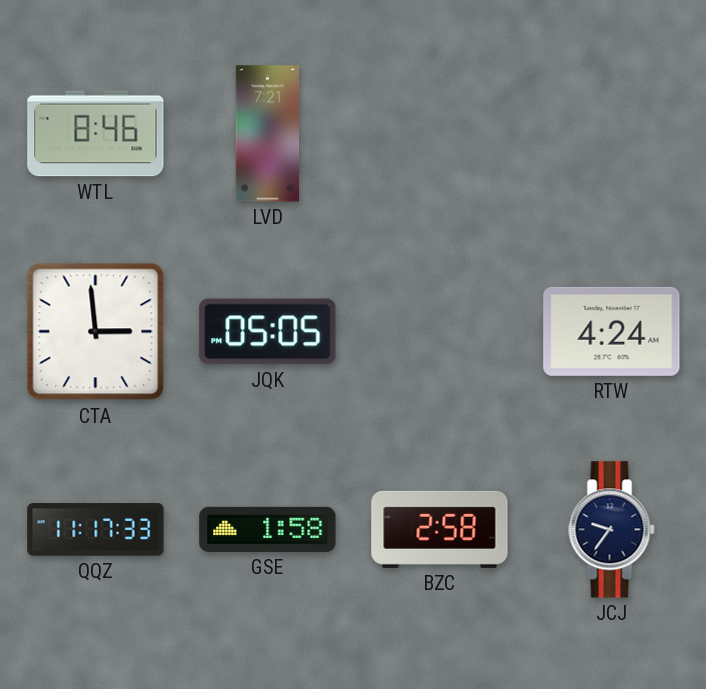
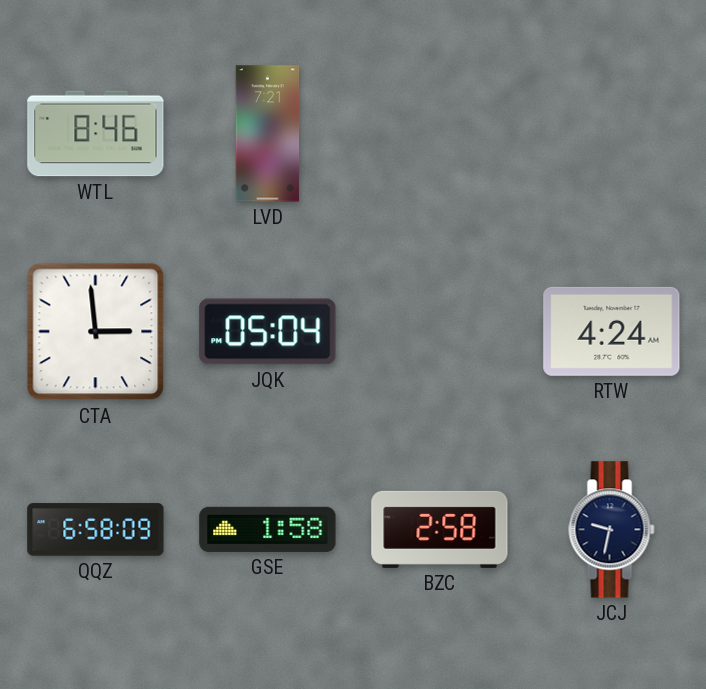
JQK: 05:05 -> 05:04 (268, 332)
QQZ: 11:17 -> 6:58 (96, 530)
JCJ: 9:36 -> 9:32 (612, 530)
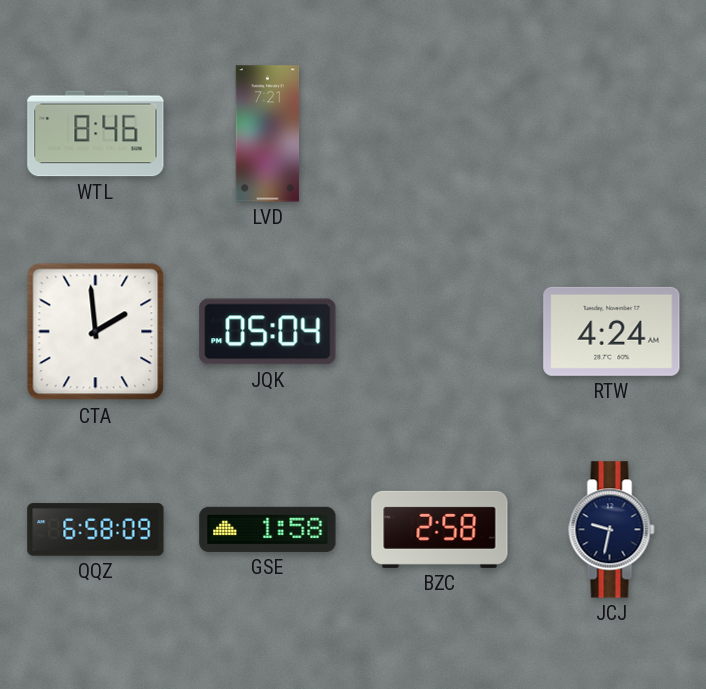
CTA: 2:59 -> 1:59 (96, 332)
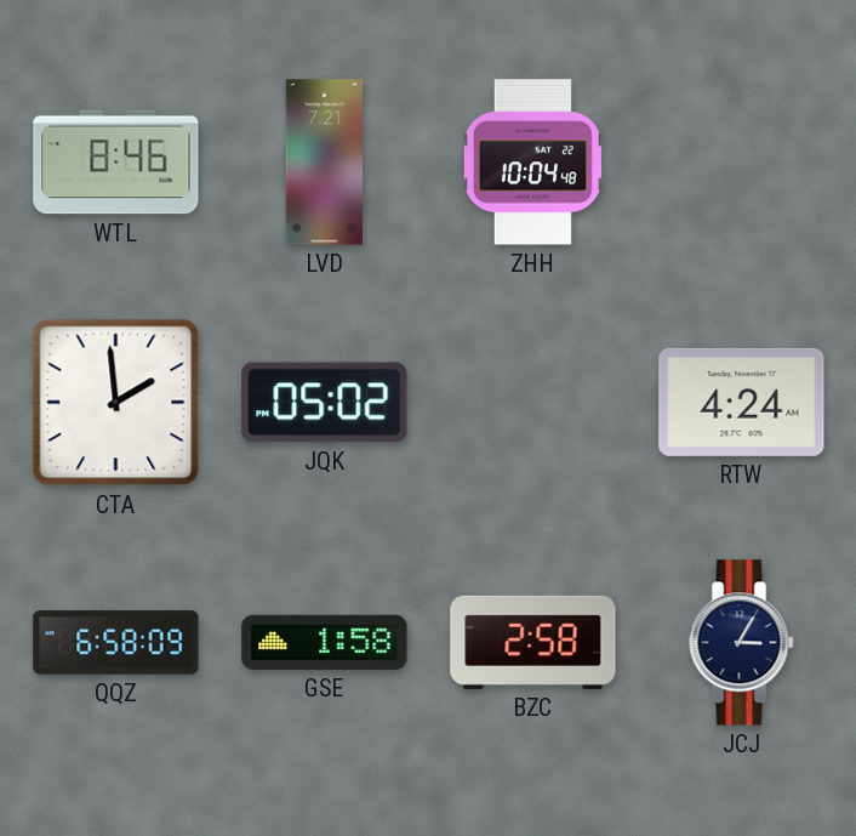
ZHH: none -> 10:04 (532, 163)
JQK: 05:04 -> 05:02 (325, 403)
JCJ: 9:32 -> 3:05 (742, 643)
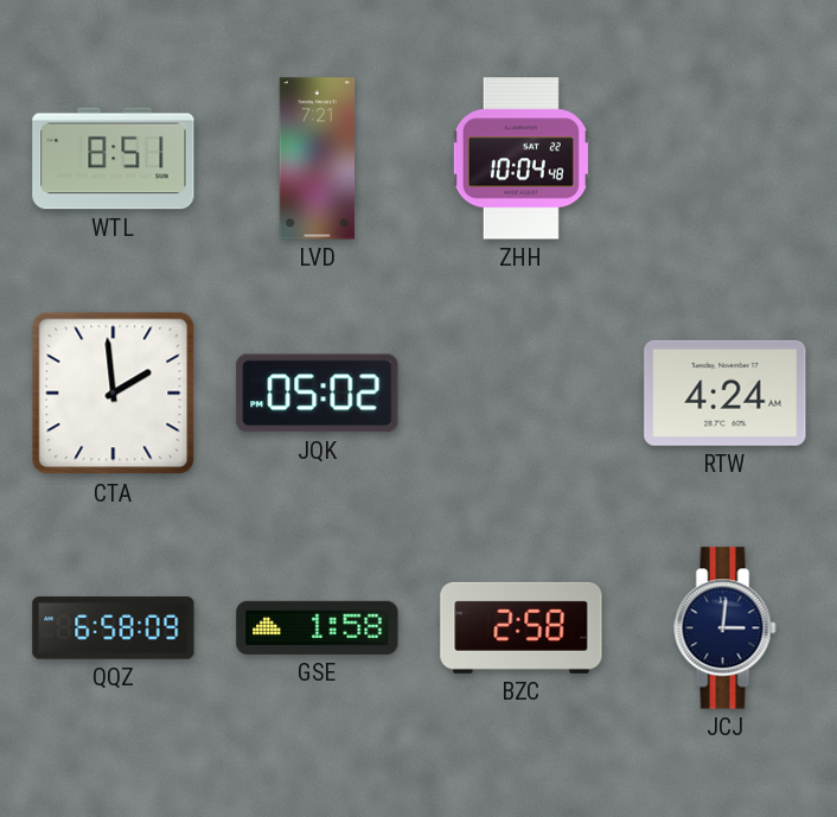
WTL: 8:46 -> 8:51 (114, 159)
JCJ: 3:05 -> 3:01 (726, 628)
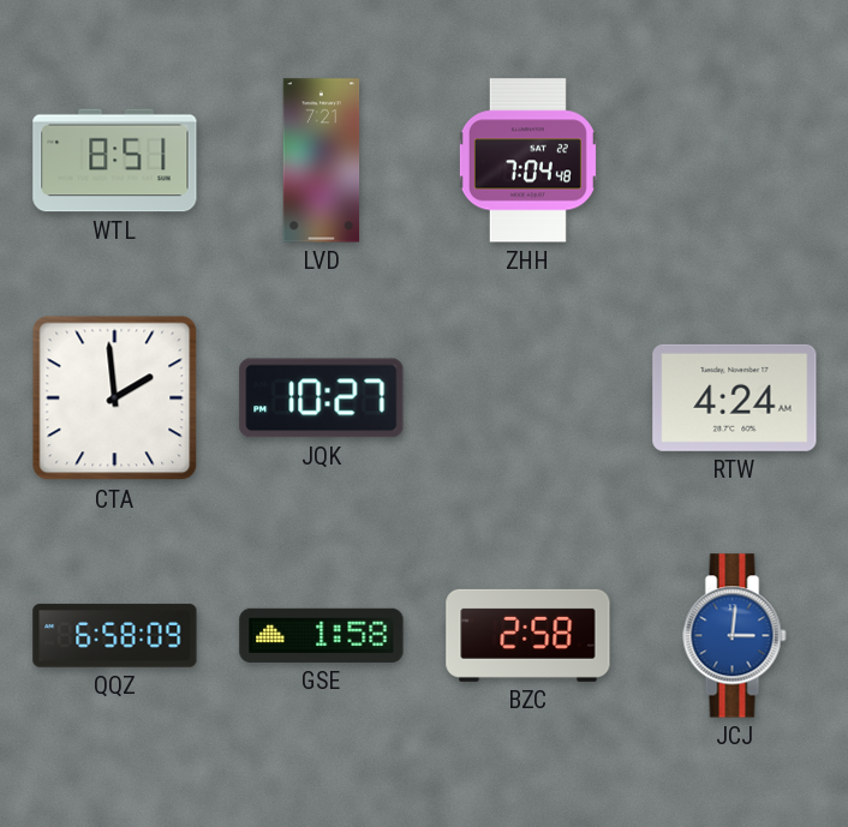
ZHH: 10:04 -> 7:04 (527, 161)
JQK: 05:02 -> 10:27 (322, 398)
JCJ dial: navy -> blue (735, 636)
